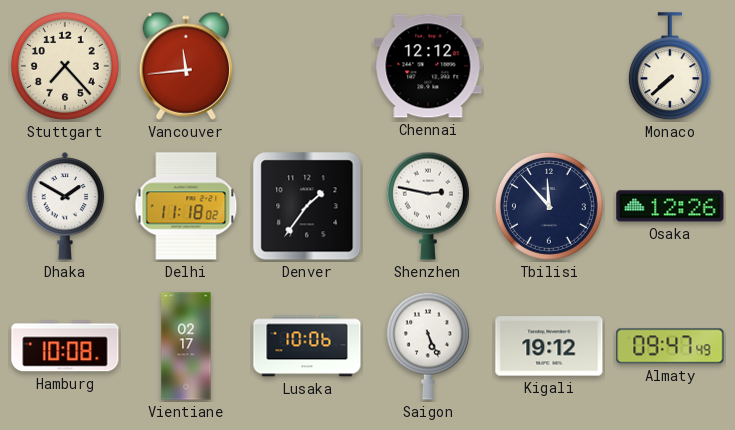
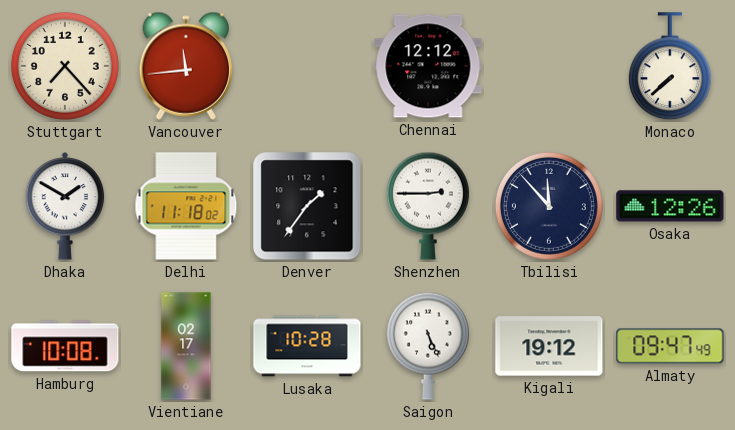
Shenzhen: 2:47 -> 2:45 (428, 206)
Lusaka: 10:06 -> 10:28 (307, 346)
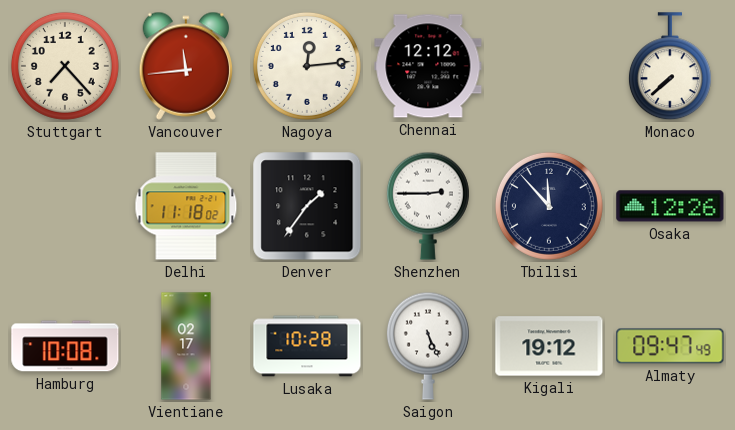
Nagoya: none -> 12:14 (307, 66)
Dhaka: 1:50 -> none (65, 206)
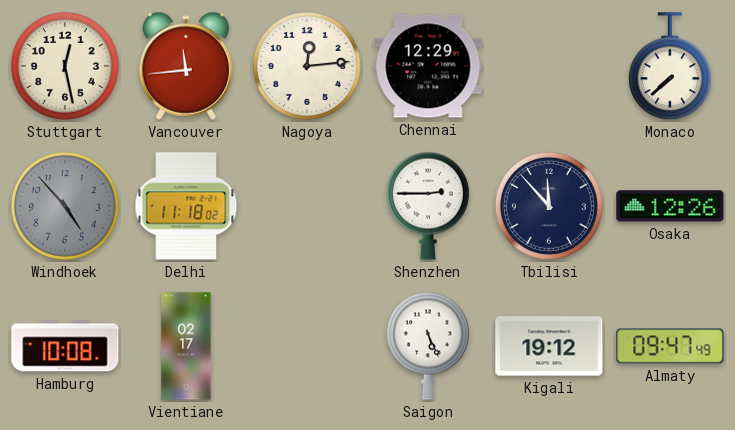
Stuttgart: 7:23 -> 12:28 (65, 66)
Chennai: 12:12 -> 12:29 (428, 66)
Windhoek: none -> 4:53 (65, 206)
Denver: 1:36 -> none (307, 206)
Lusaka: 10:28 -> none (307, 346)
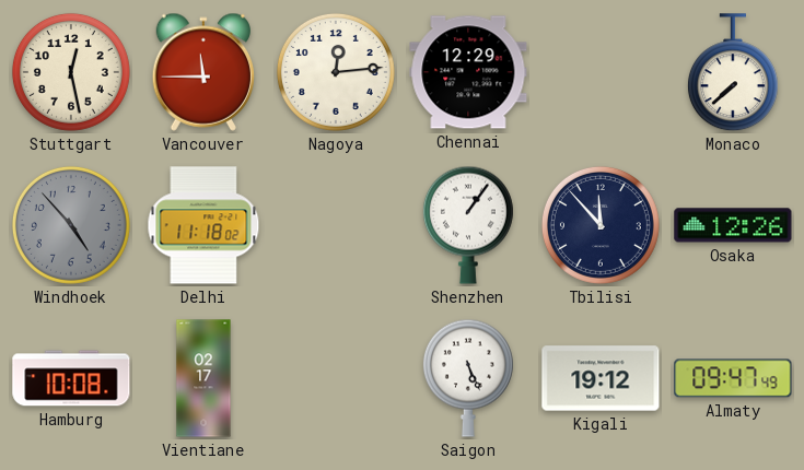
Vancouver: 11:44 -> 11:45 (202, 72)
Shenzhen: 2:45 -> 1:06 (468, 225)
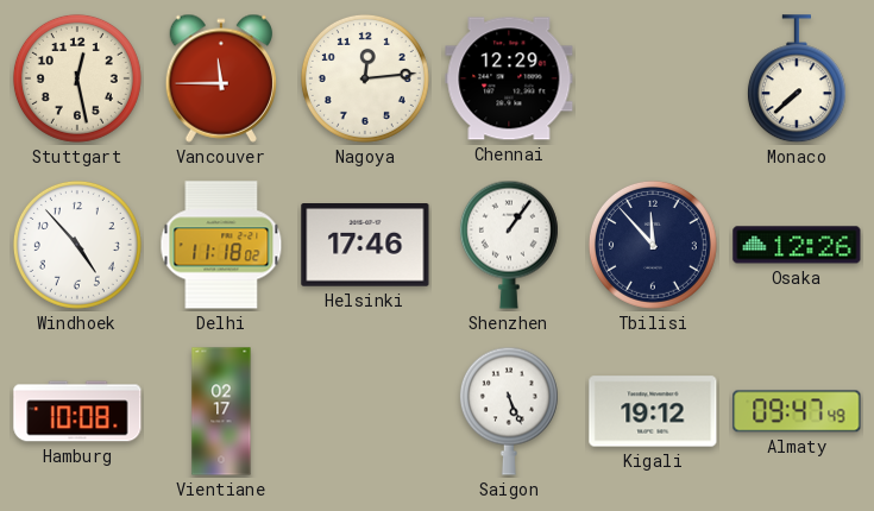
Windhoek dial: grey -> white (77, 245)
Helsinki: none -> 17:46 (365, 245)
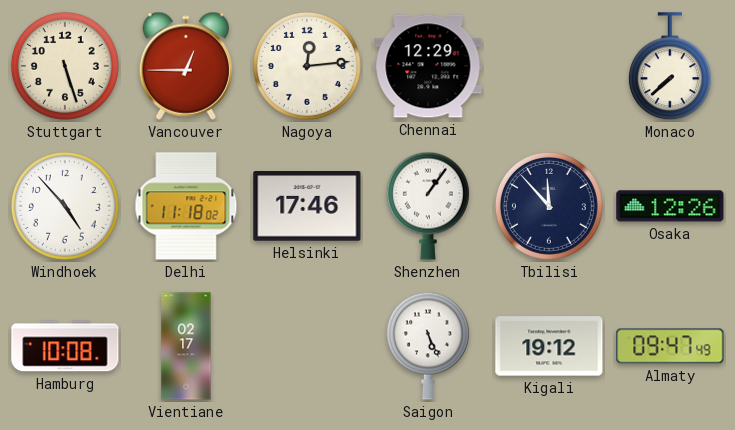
Stuttgart: 12:28 -> 5:27 (65, 66)
Vancouver: 11:45 -> 12:45 (185, 66)
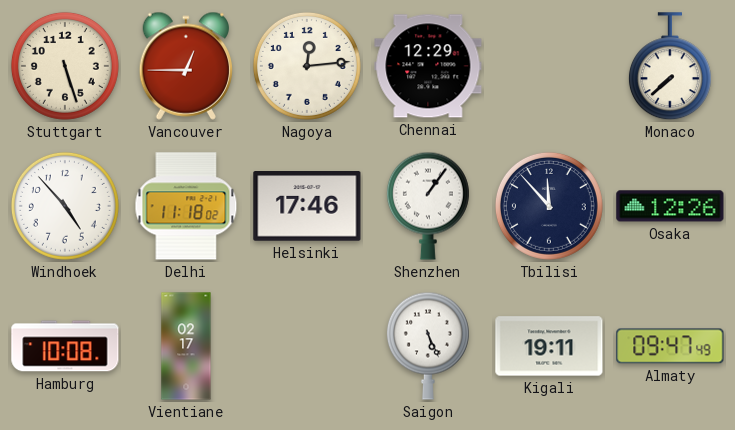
Kigali: 19:12 -> 19:11 (549, 346)
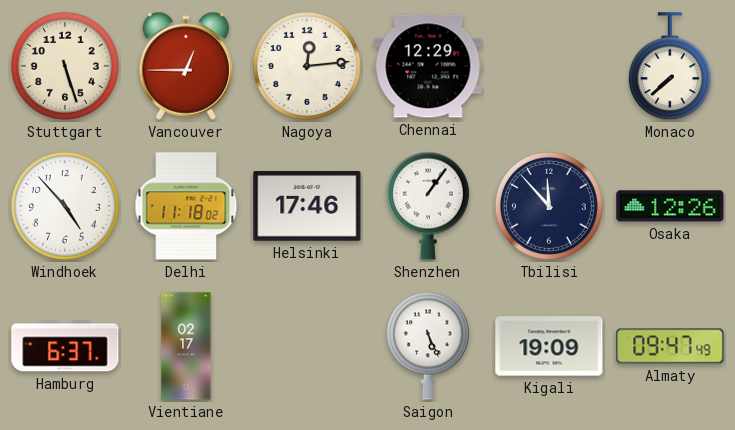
Hamburg: 10:08 -> 6:37 (65, 346)
Kigali: 19:11 -> 19:09 (549, 346)
